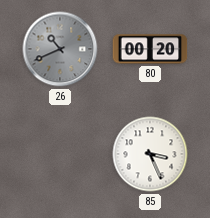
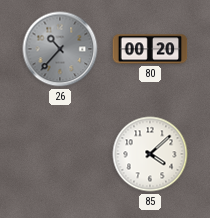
26: 10:41 -> 10:37 (60, 49)
85: 3:26 -> 4:08 (150, 154)
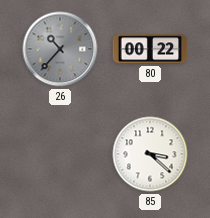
80: 00:20 -> 00:22 (150, 49)
85: 4:08 -> 3:22 (150, 154)
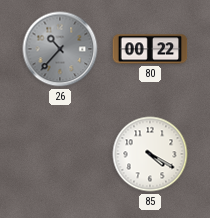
85: 3:22 -> 4:20 (150, 154)
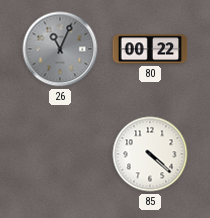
26: 10:37 -> 11:04 (60, 49)
85: 4:20 -> 4:22 (150, 154)
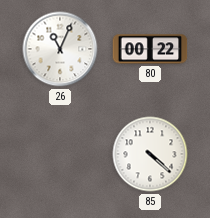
26 dial: grey -> white (60, 49)
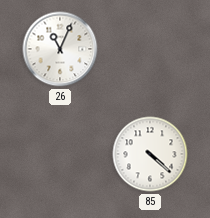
80: 00:22 -> none (150, 49)
